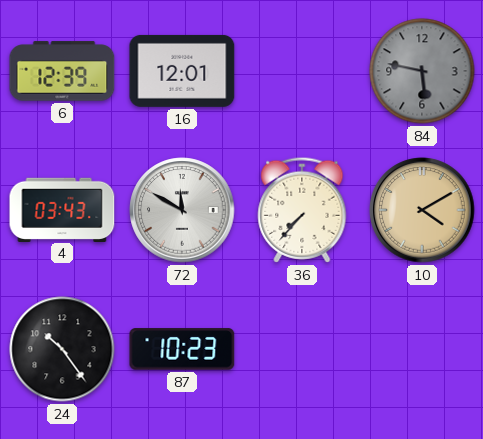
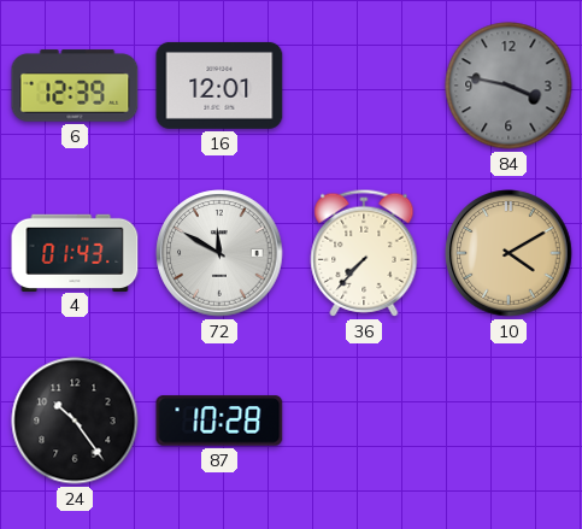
84: 5:47 -> 3:47 (508, 86)
4: 03:43 -> 01:43 (75, 252)
87: 10:23 -> 10:28 (219, 421)
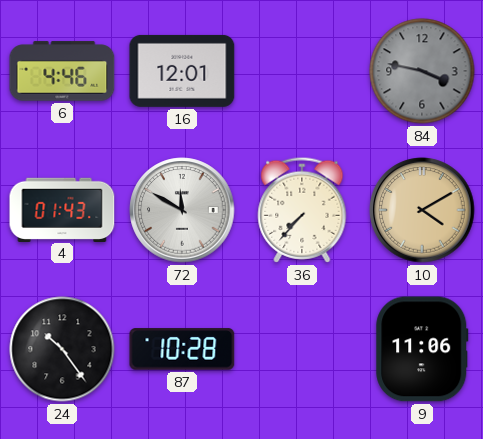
6: 12:39 -> 4:46 (62, 71)
9: none -> 11:06 (422, 349)
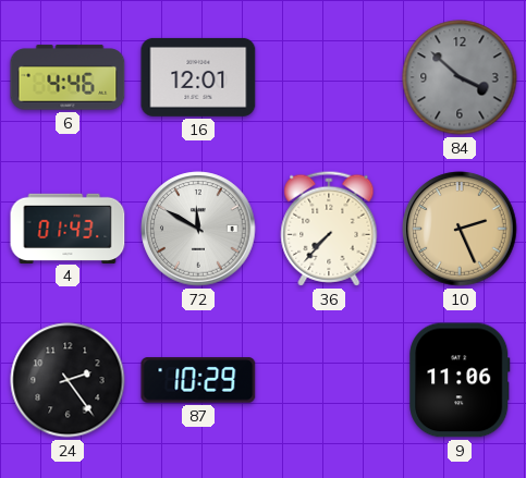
84: 3:47 -> 3:52 (460, 77)
10: 4:10 -> 2:26 (460, 229)
24: 10:24 -> 2:24 (68, 380)
87: 10:28 -> 10:29 (198, 380)
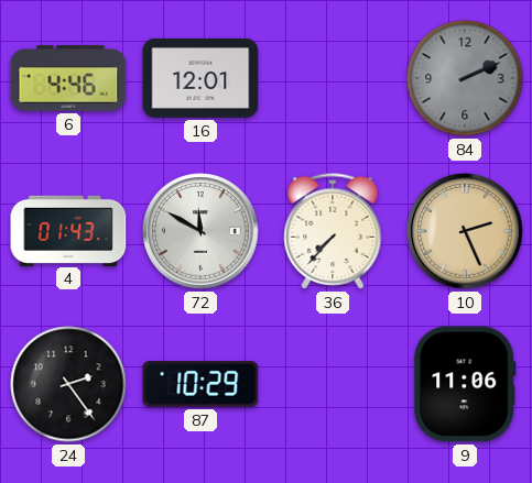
84: 3:52 -> 2:11 (465, 78)
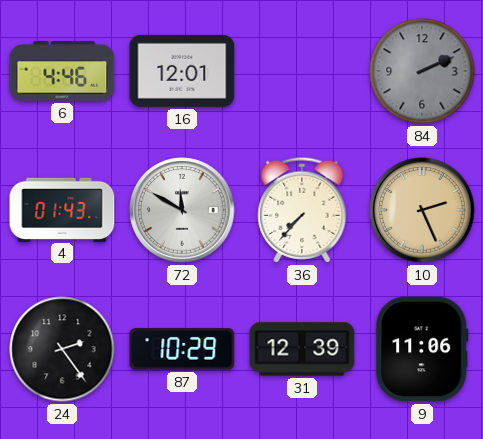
31: none -> 12:39 (302, 349)
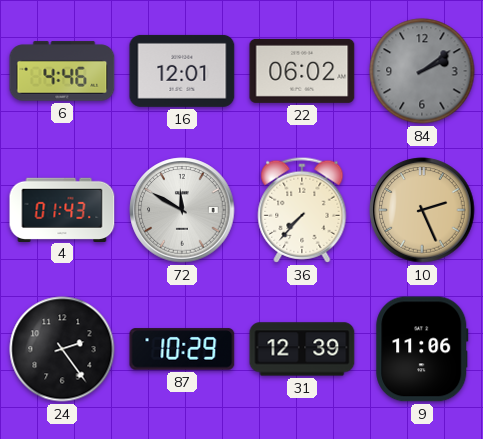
22: none -> 06:02 (302, 71)
84: 2:11 -> 2:09 (422, 71)
